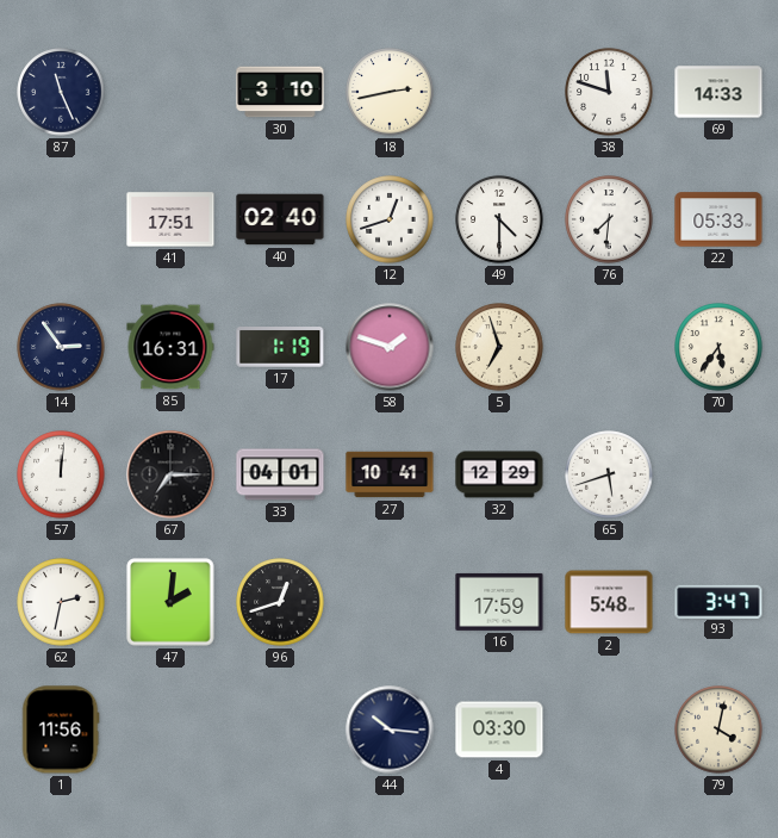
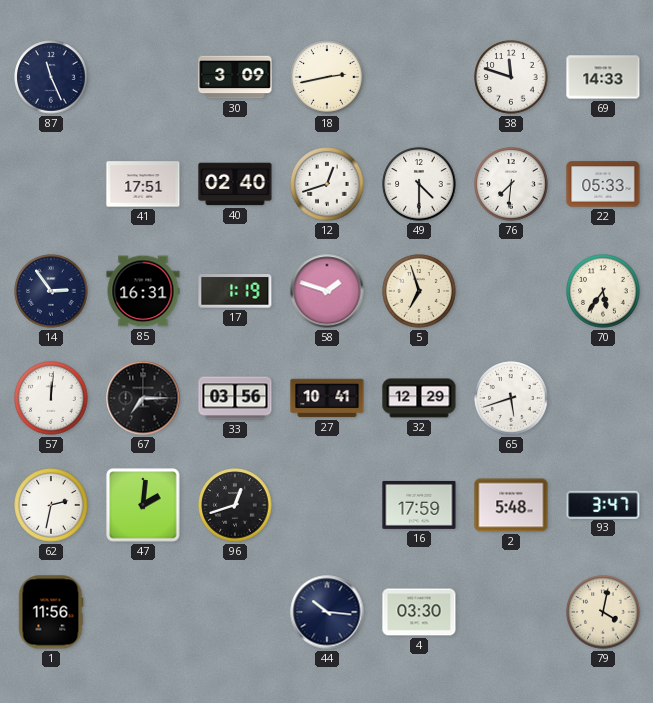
30: 3:10 -> 3:09 (235, 77)
33: 04:01 -> 03:56 (235, 398)
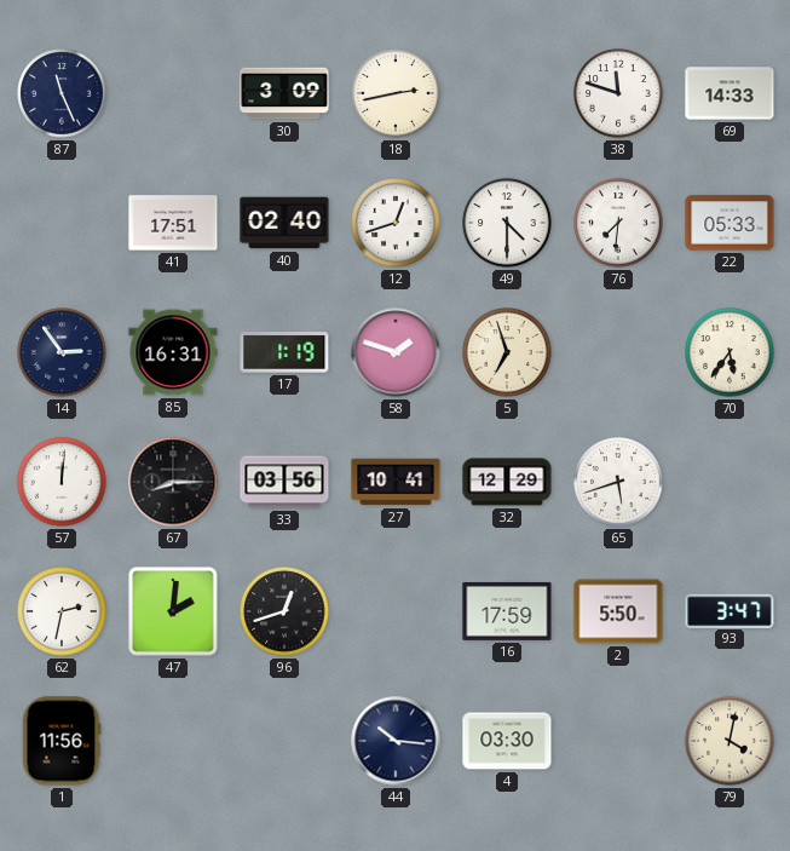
67: 7:15 -> 8:15 (173, 482)
2: 5:48 -> 5:50 (618, 611)
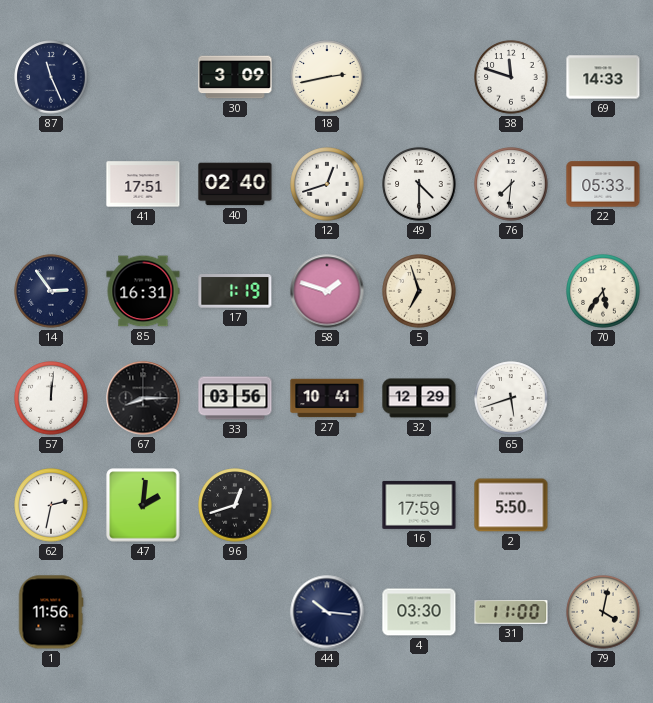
93: 3:47 -> none (730, 610)
31: none -> 11:00 (511, 613)
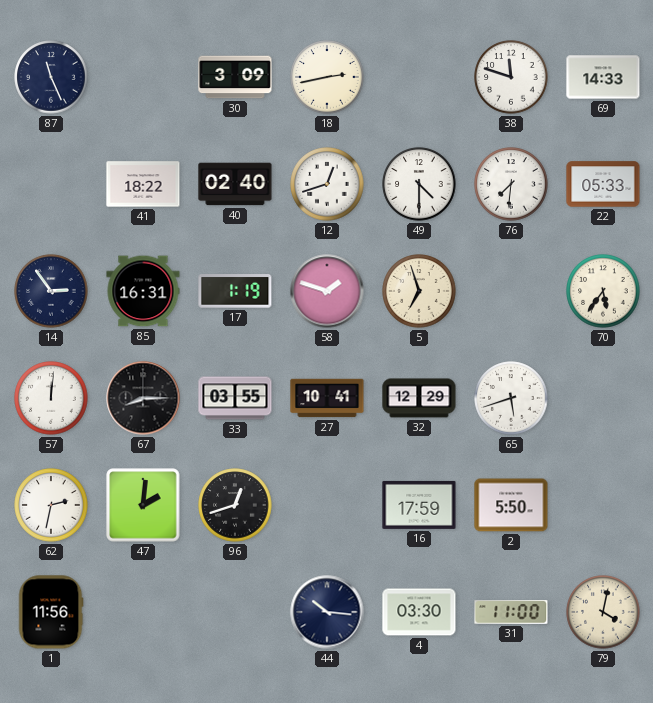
41: 17:51 -> 18:22 (143, 184)
33: 03:56 -> 03:55 (235, 398)
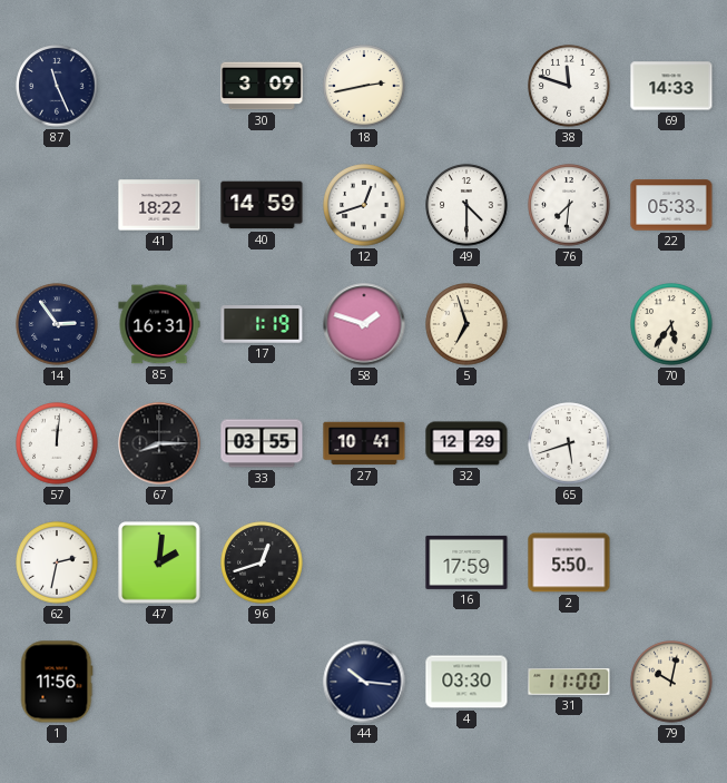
40: 02:40 -> 14:59 (262, 205)
79: 4:02 -> 10:02 (671, 682)
